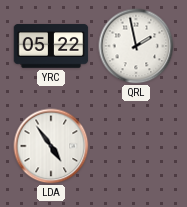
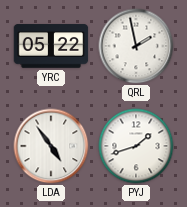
PYJ: none -> 1:42 (136, 146)
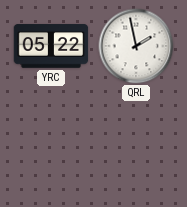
LDA: 4:54 -> none (51, 146)
PYJ: 1:42 -> none (136, 146)
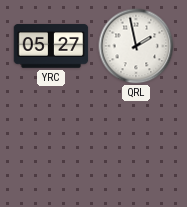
YRC: 05:22 -> 05:27 (51, 46)
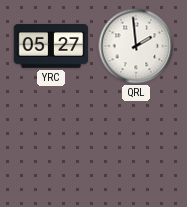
QRL: 1:58 -> 1:59 (136, 46)
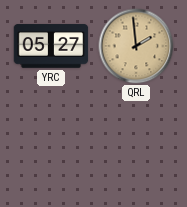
QRL dial: white -> champagne (136, 46)
